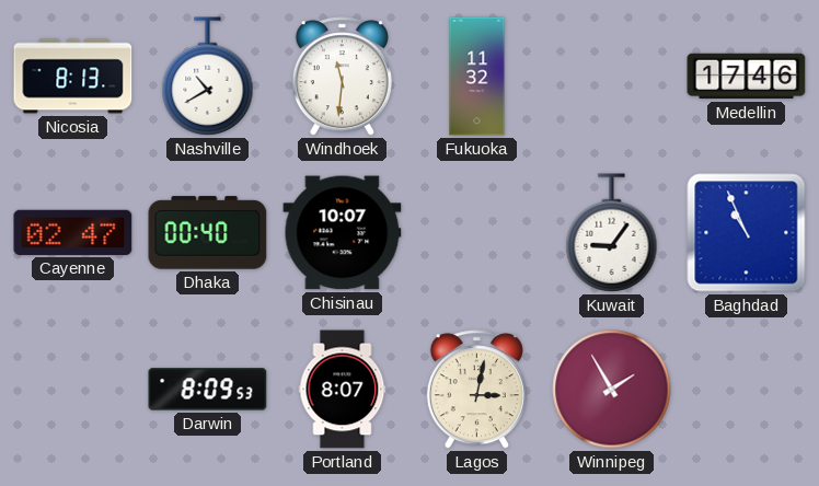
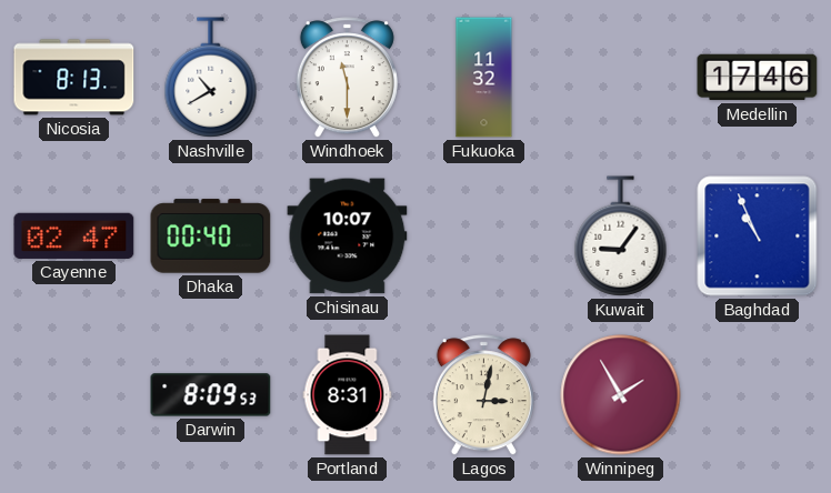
Windhoek: 11:31 -> 11:30 (347, 78)
Portland: 8:07 -> 8:31 (348, 395)
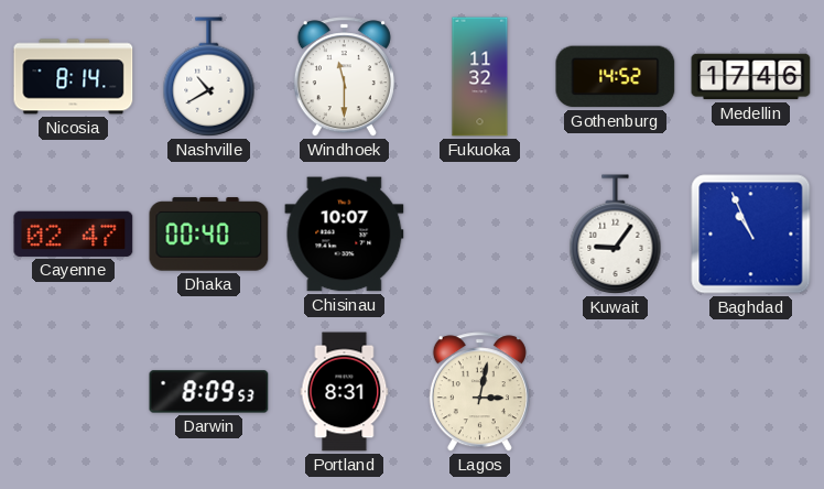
Nicosia: 8:13 -> 8:14 (74, 77)
Gothenburg: none -> 14:52 (616, 77)
Winnipeg: 1:55 -> none (621, 395)
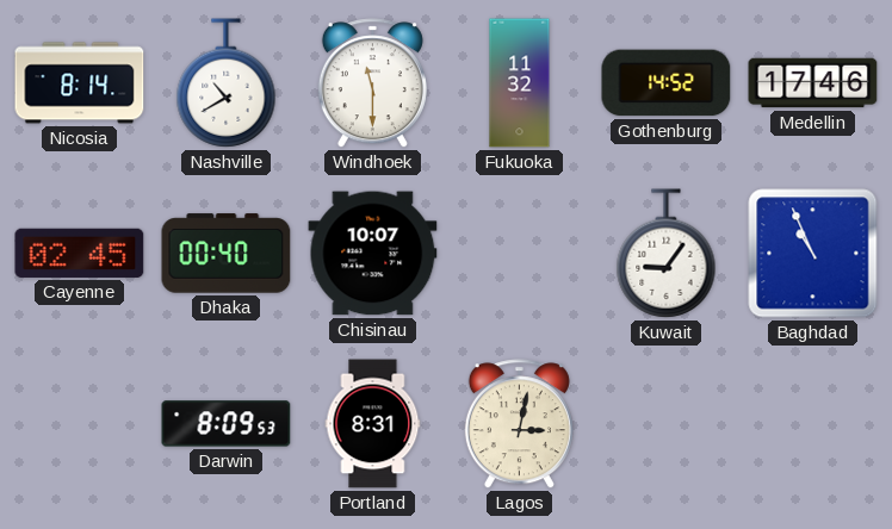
Cayenne: 02:47 -> 02:45 (80, 253)
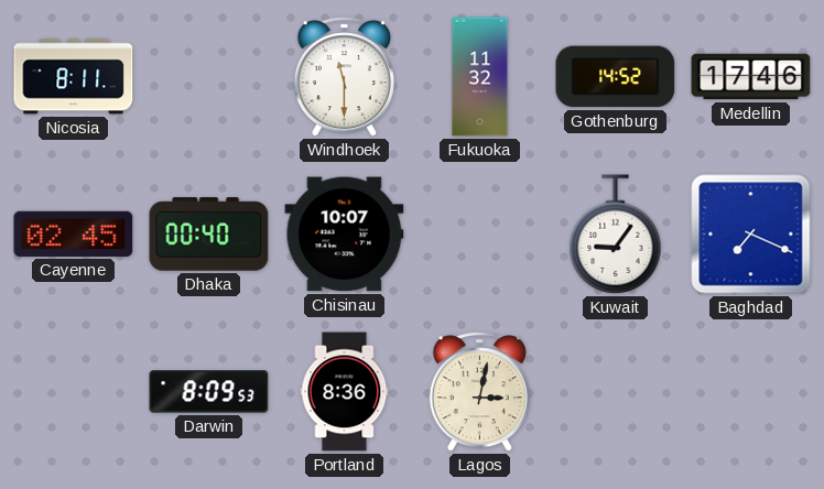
Nicosia: 8:14 -> 8:11 (74, 77)
Nashville: 10:40 -> none (227, 83)
Baghdad: 10:56 -> 7:19 (751, 235)
Portland: 8:31 -> 8:36 (345, 392)
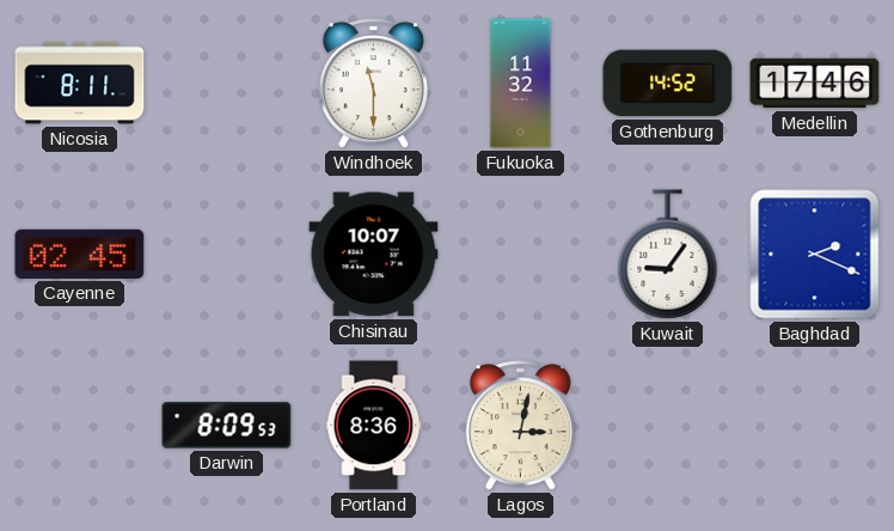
Dhaka: 00:40 -> none (209, 235)
Baghdad: 7:19 -> 2:19 (815, 255)
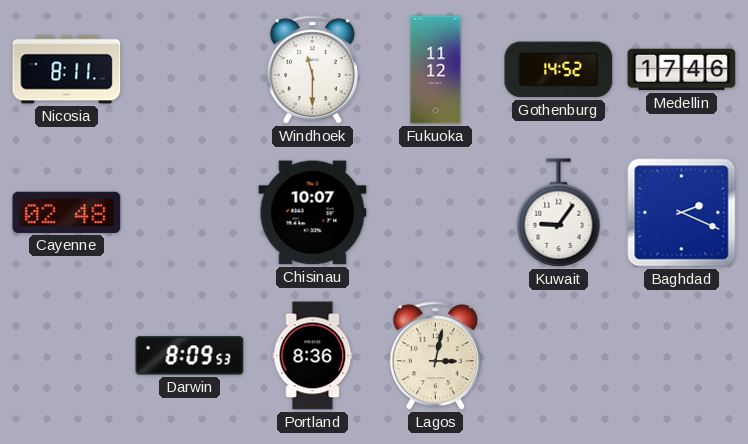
Fukuoka: 11:32 -> 11:12 (436, 70)
Cayenne: 02:45 -> 02:48 (67, 212)
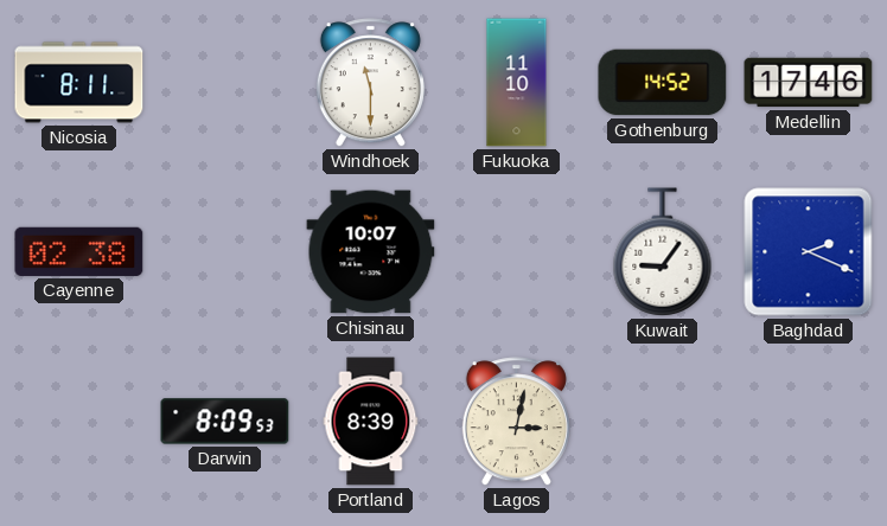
Fukuoka: 11:12 -> 11:10 (517, 83)
Cayenne: 02:48 -> 02:38 (79, 251)
Portland: 8:36 -> 8:39 (371, 422)
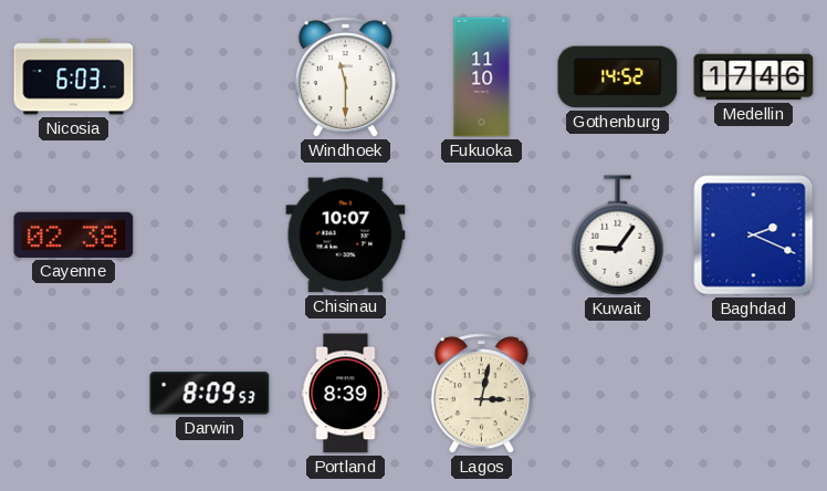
Nicosia: 8:11 -> 6:03 (74, 77)
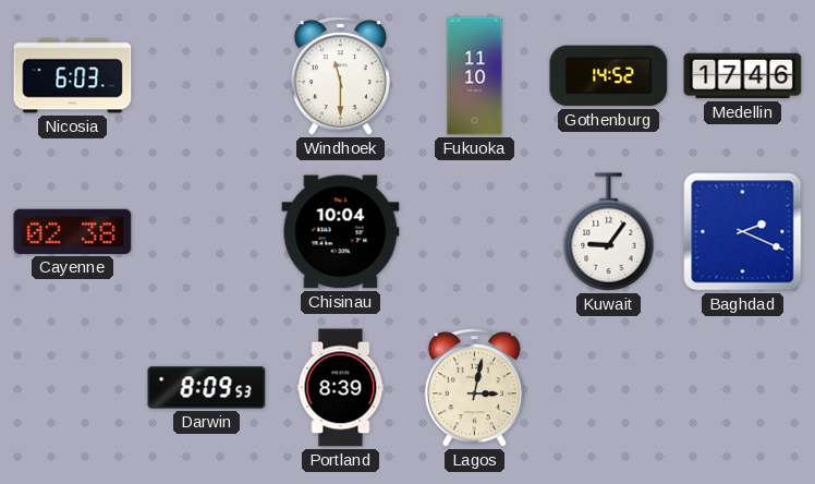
Chisinau: 10:07 -> 10:04 (341, 232)
